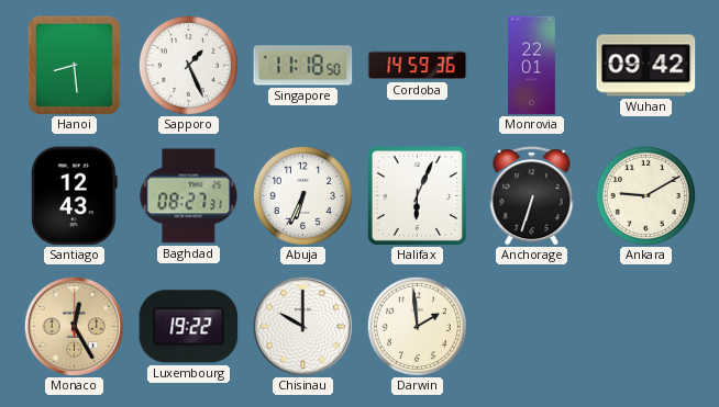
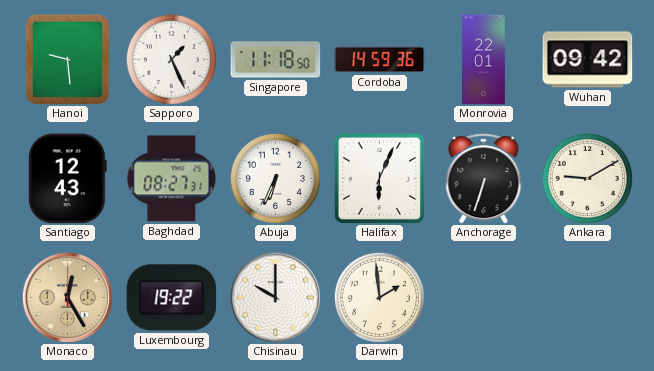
Hanoi: 8:29 -> 9:29 (67, 59)
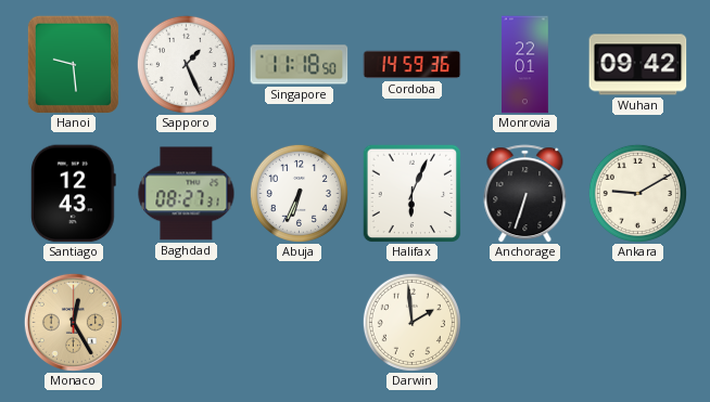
Luxembourg: 19:22 -> none (172, 298)
Chisinau: 10:00 -> none (275, 297)
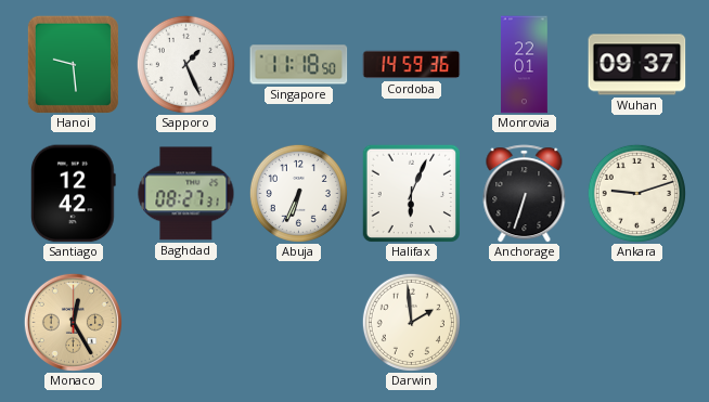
Wuhan: 09:42 -> 09:37 (637, 65)
Santiago: 12:43 -> 12:42 (74, 194)
Ankara: 9:10 -> 9:12 (636, 193)
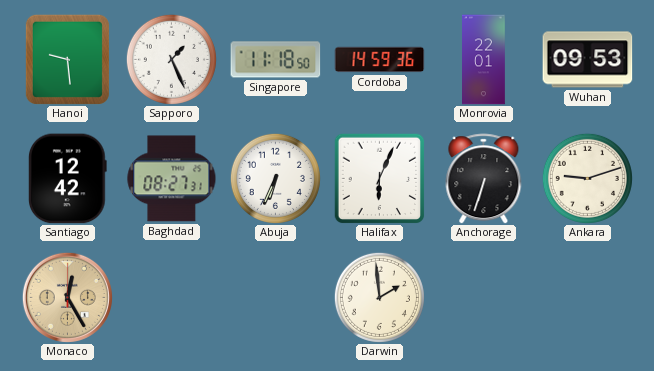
Wuhan: 09:37 -> 09:53 (588, 60)
